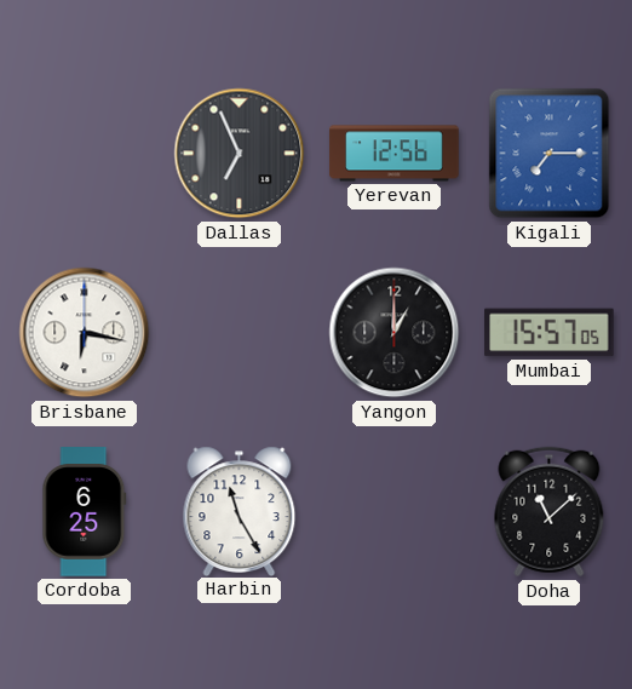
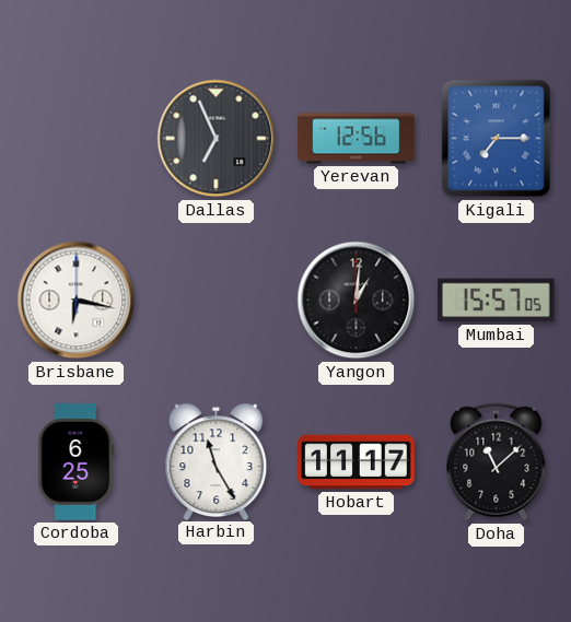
Yangon: 1:00 -> 1:01 (357, 301)
Hobart: none -> 11:17 (357, 462)
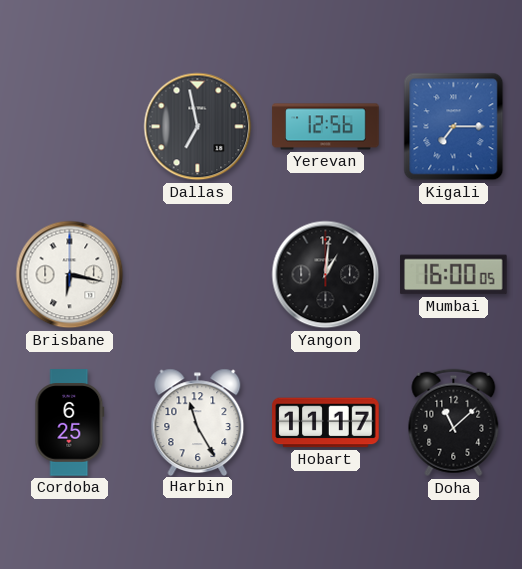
Dallas: 6:56 -> 6:58 (198, 127)
Mumbai: 15:57 -> 16:00 (454, 275)
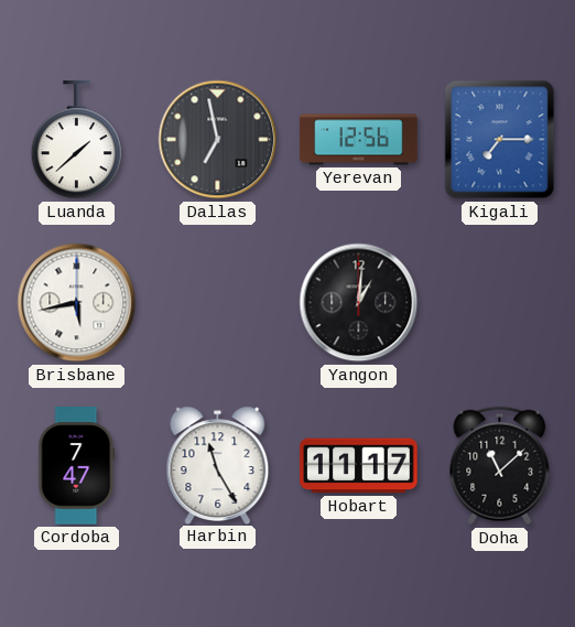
Luanda: none -> 1:38 (76, 140)
Brisbane: 6:17 -> 5:43 (77, 303)
Mumbai: 16:00 -> none (454, 275)
Cordoba: 6:25 -> 7:47 (77, 466)
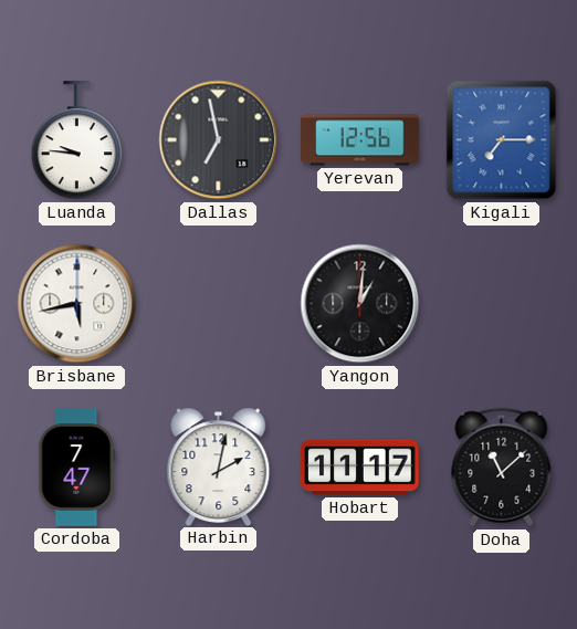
Luanda: 1:38 -> 9:46 (76, 140)
Harbin: 11:25 -> 2:02 (219, 466)
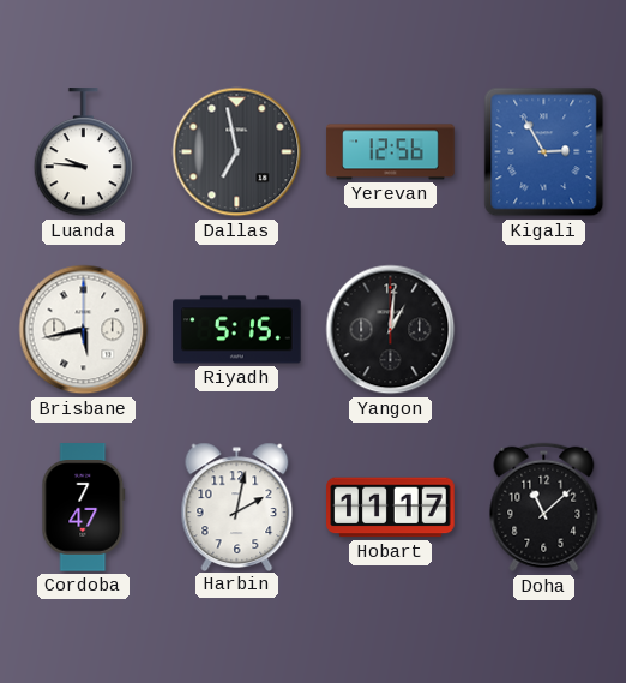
Kigali: 7:15 -> 2:55 (544, 152)
Riyadh: none -> 5:15 (237, 330)
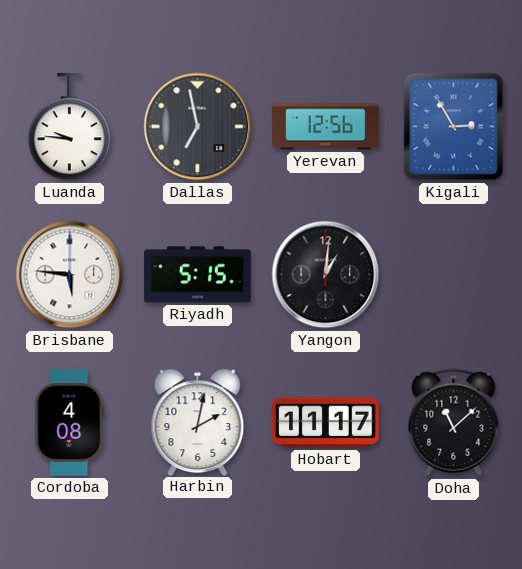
Brisbane: 5:43 -> 5:46 (70, 275)
Cordoba: 7:47 -> 4:08 (70, 423)
